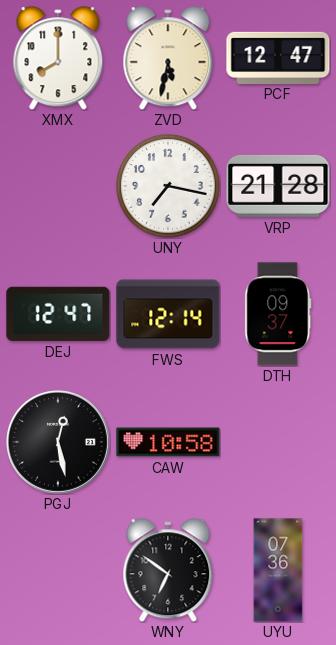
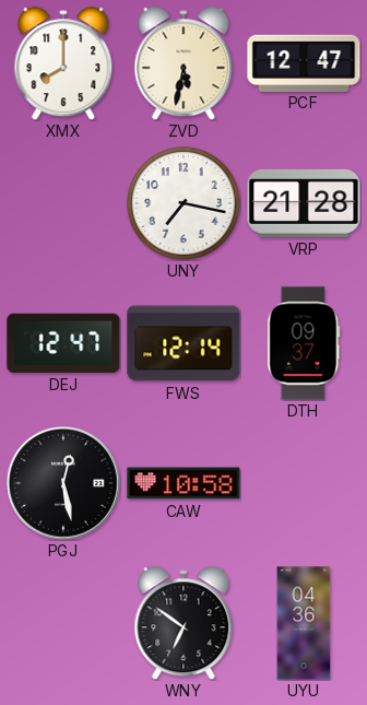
UYU: 07:36 -> 04:36 (304, 623)
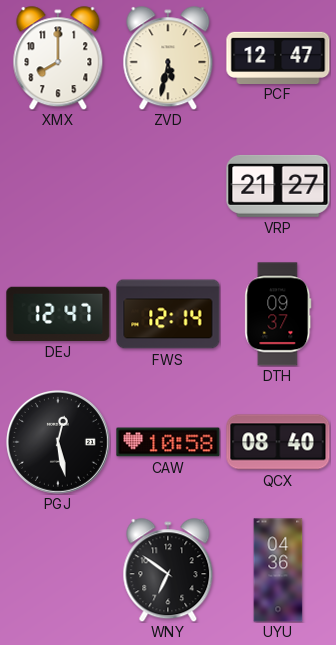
UNY: 7:17 -> none (183, 203)
VRP: 21:28 -> 21:27 (278, 186)
QCX: none -> 08:40 (278, 442)
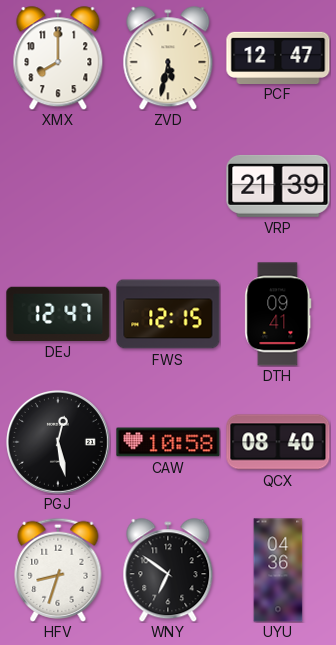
VRP: 21:27 -> 21:39 (278, 186)
FWS: 12:14 -> 12:15 (168, 314)
DTH: 09:37 -> 09:41 (278, 314)
HFV: none -> 8:33 (58, 570)
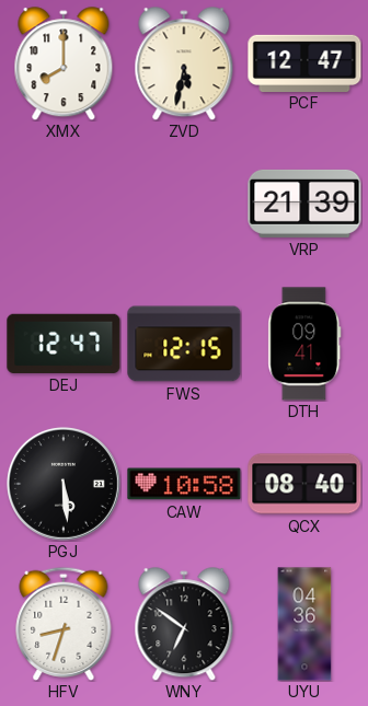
PGJ: 12:28 -> 5:29 (64, 484)
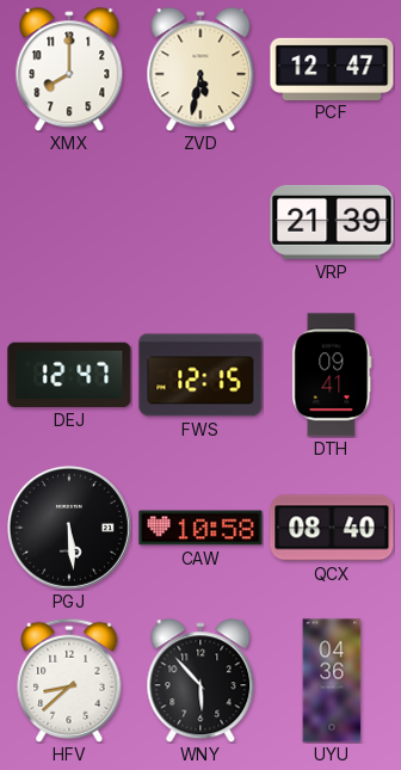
HFV: 8:33 -> 8:38 (69, 680)
WNY: 6:51 -> 5:53 (200, 680)
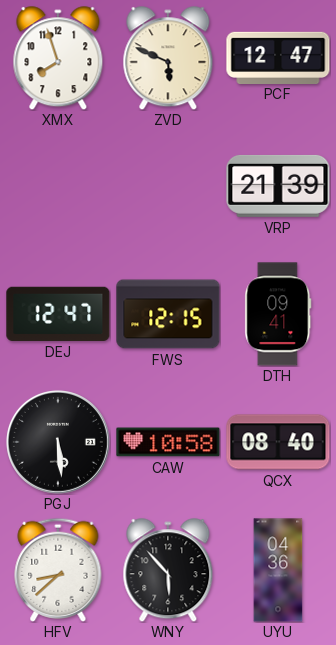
XMX: 8:00 -> 7:57 (58, 58)
ZVD: 5:32 -> 5:49 (168, 58)
